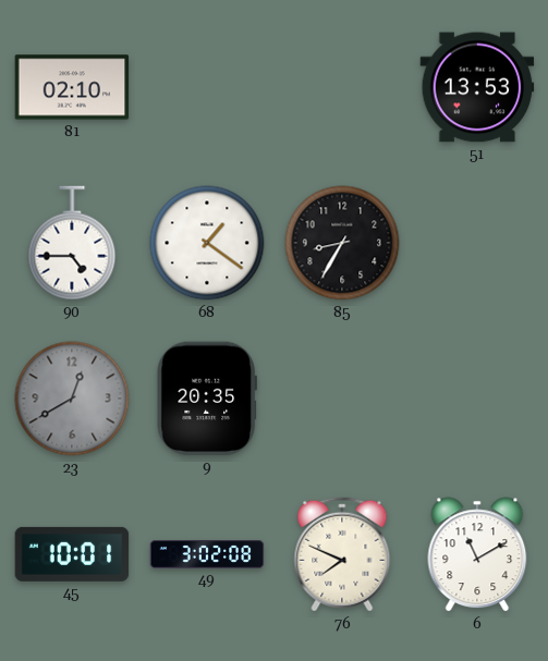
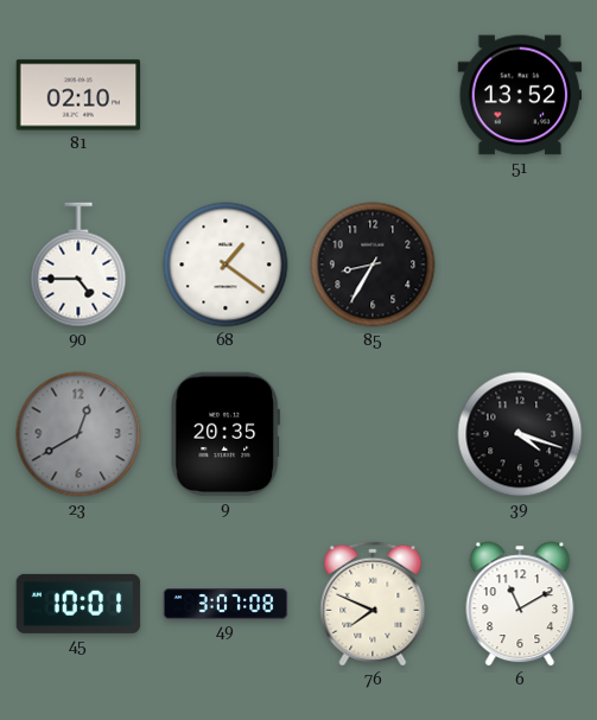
51: 13:53 -> 13:52 (520, 95)
39: none -> 4:18 (520, 434)
49: 3:02 -> 3:07 (226, 605)
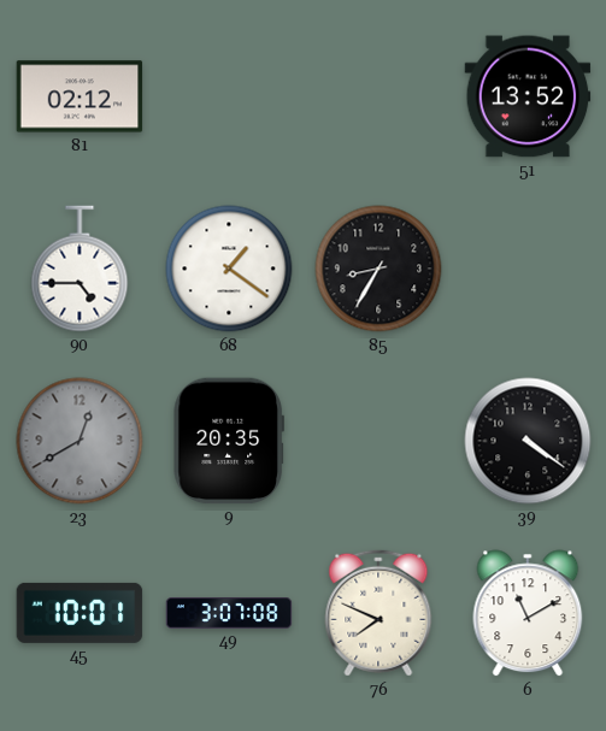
81: 02:10 -> 02:12 (80, 96)
39: 4:18 -> 4:21 (528, 441)
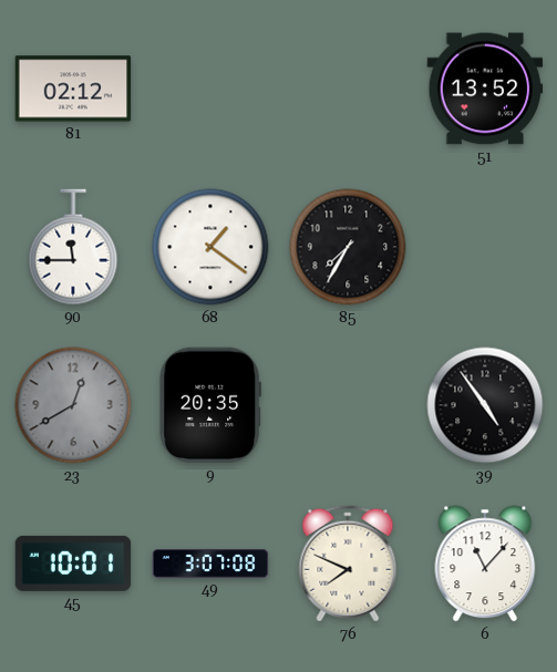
90: 4:45 -> 11:45 (73, 247)
85: 8:35 -> 7:35 (348, 247)
39: 4:21 -> 4:54 (485, 405)
6: 11:10 -> 11:07 (485, 564)
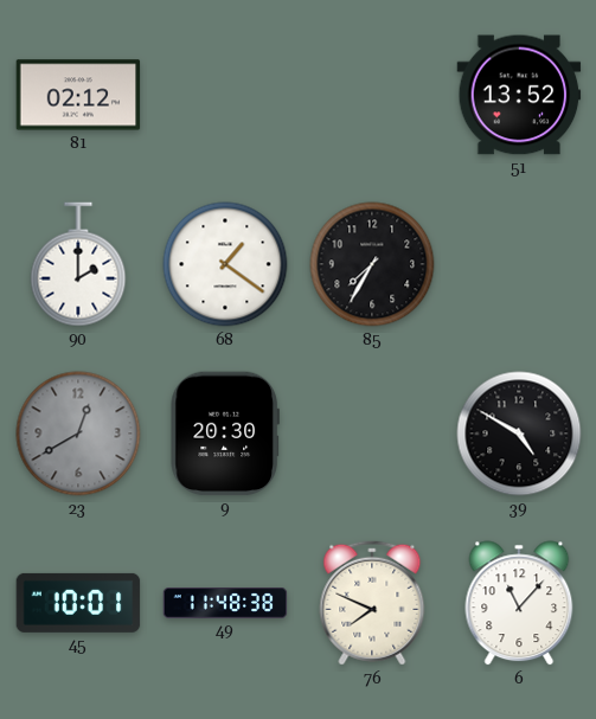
90: 11:45 -> 2:00 (78, 264)
9: 20:35 -> 20:30 (225, 434)
39: 4:54 -> 4:50 (519, 434)
49: 3:07 -> 11:48 (225, 604)
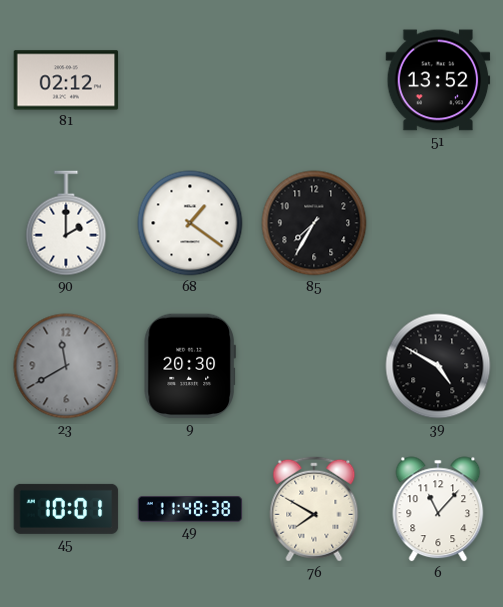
23: 12:40 -> 11:40 (66, 366)
76: 7:49 -> 7:50 (314, 509)
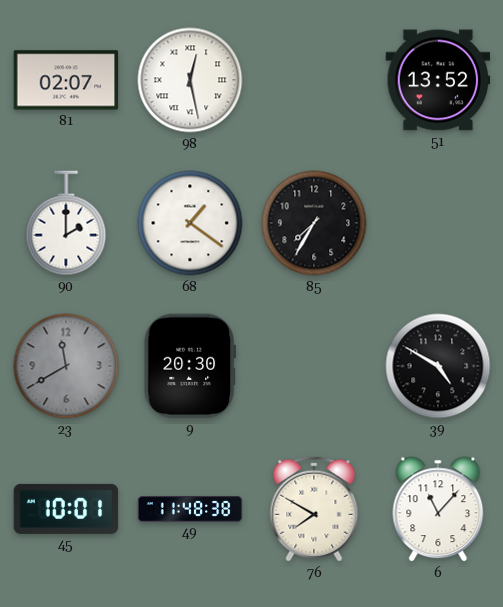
81: 02:12 -> 02:07 (66, 80)
98: none -> 12:28 (190, 80)
